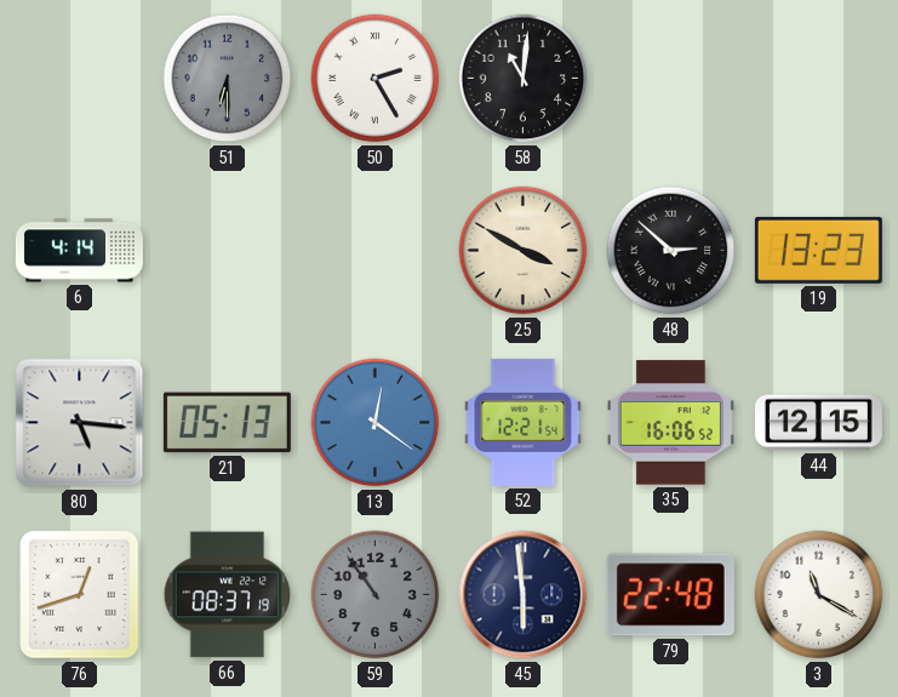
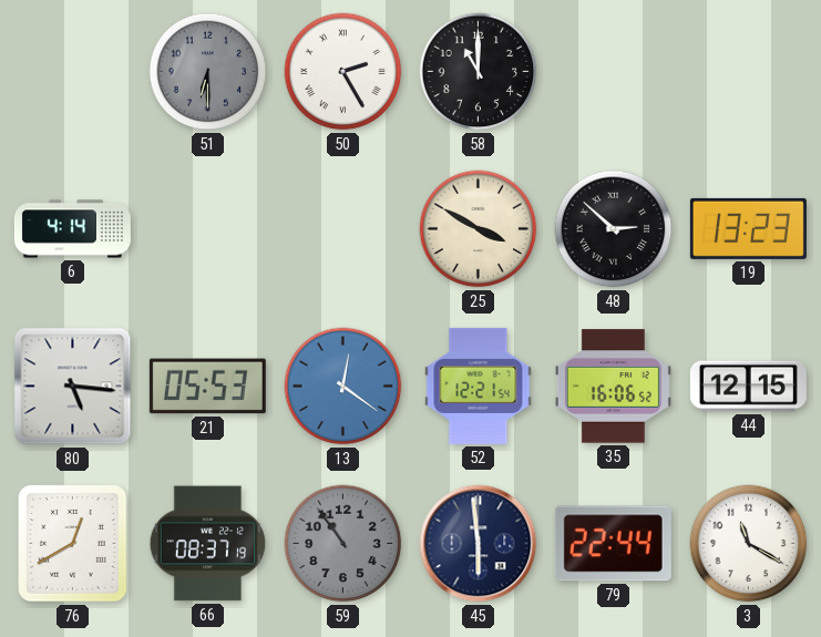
58: 11:01 -> 11:00 (479, 72)
21: 05:13 -> 05:53 (207, 387)
76: 12:42 -> 12:40 (73, 544)
79: 22:48 -> 22:44 (613, 544)
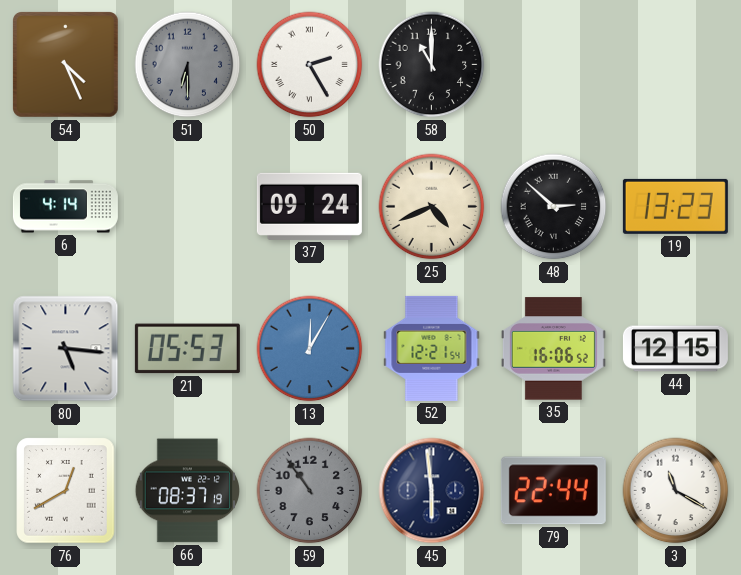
54: none -> 4:26 (66, 65)
37: none -> 09:24 (309, 206)
25: 3:50 -> 4:41 (432, 207)
13: 12:21 -> 12:05 (310, 349)
